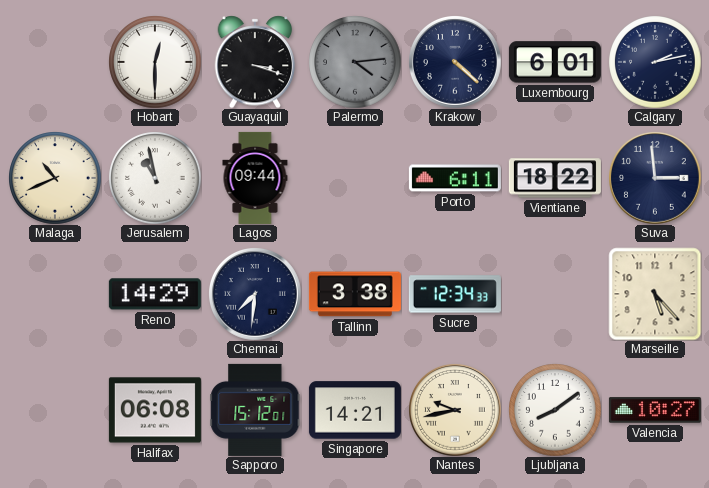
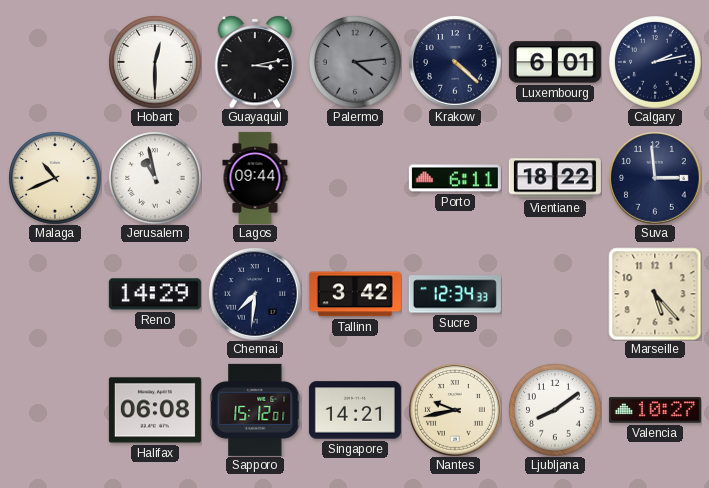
Guayaquil: 3:18 -> 3:13 (255, 62)
Tallinn: 3:38 -> 3:42 (355, 294)
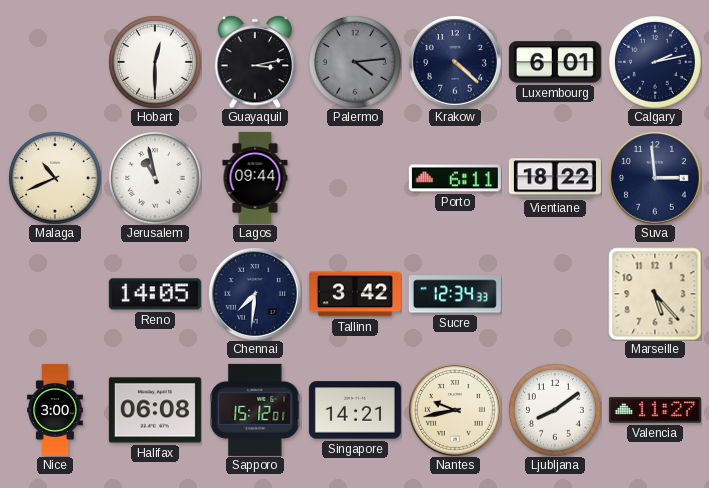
Reno: 14:29 -> 14:05 (155, 294)
Nice: none -> 3:00 (56, 410)
Valencia: 10:27 -> 11:27 (655, 410)
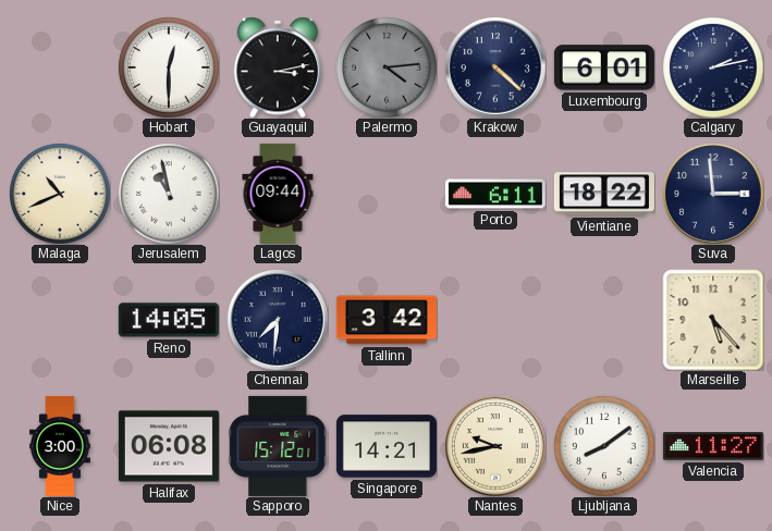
Sucre: 12:34 -> none (455, 294)
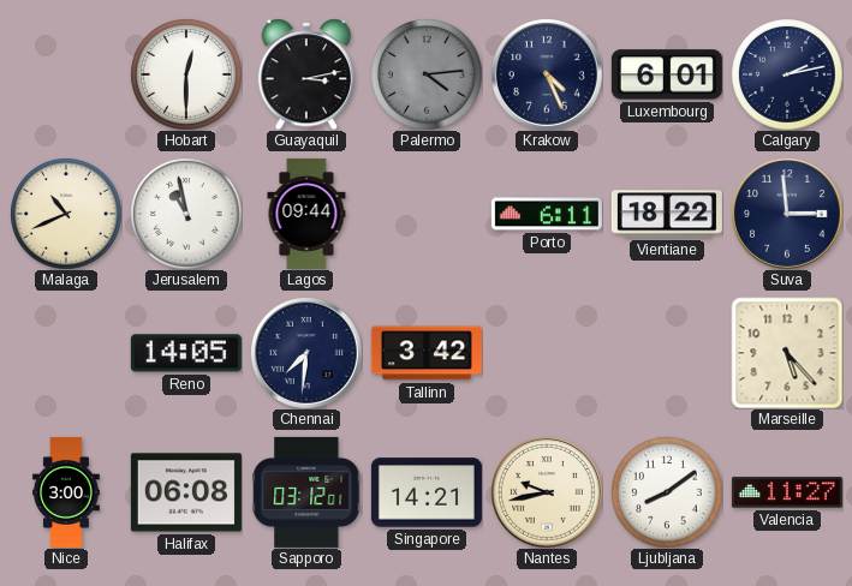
Krakow: 4:22 -> 4:26 (547, 74)
Sapporo: 15:12 -> 03:12 (306, 492)
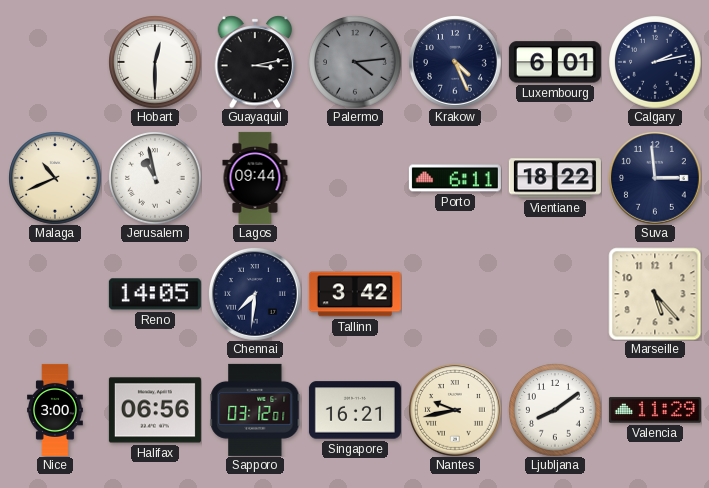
Halifax: 06:08 -> 06:56 (155, 410)
Singapore: 14:21 -> 16:21 (355, 410)
Valencia: 11:27 -> 11:29 (655, 410)
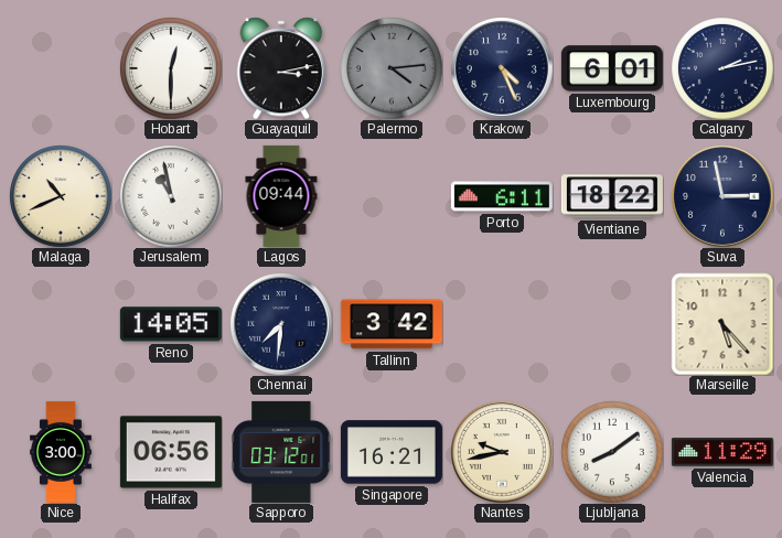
Suva: 2:59 -> 2:58 (722, 196)
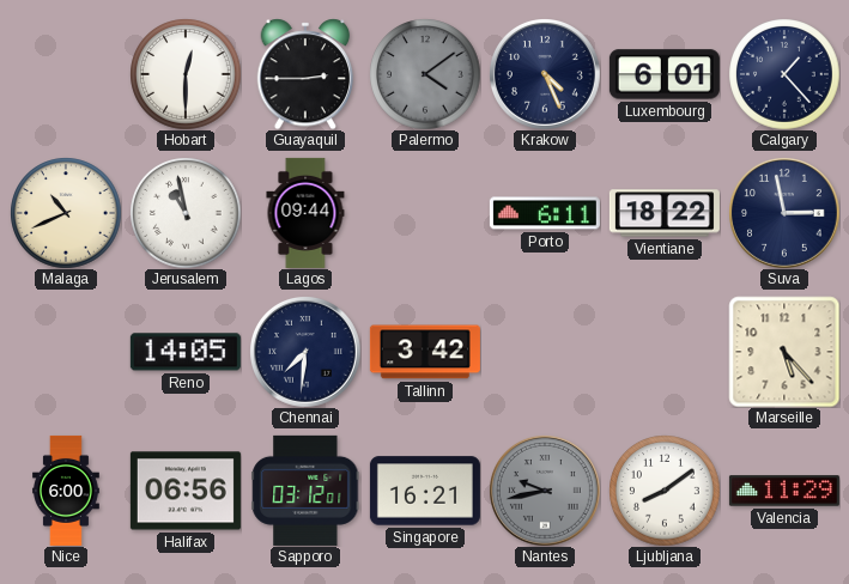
Guayaquil: 3:13 -> 2:45 (305, 74)
Palermo: 4:14 -> 4:09 (425, 74)
Calgary: 2:13 -> 1:23 (784, 74)
Nice: 3:00 -> 6:00 (67, 491)
Nantes dial: cream -> grey (545, 491)
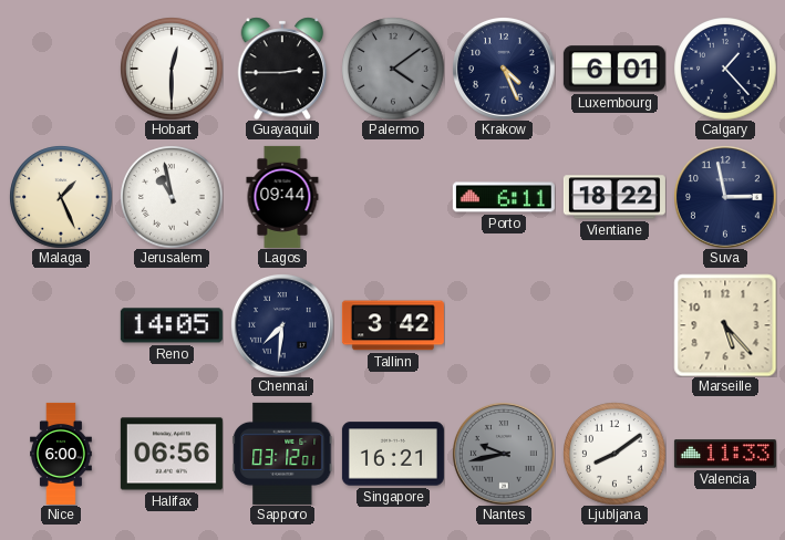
Malaga: 10:41 -> 1:26 (61, 197)
Valencia: 11:29 -> 11:33 (725, 454)
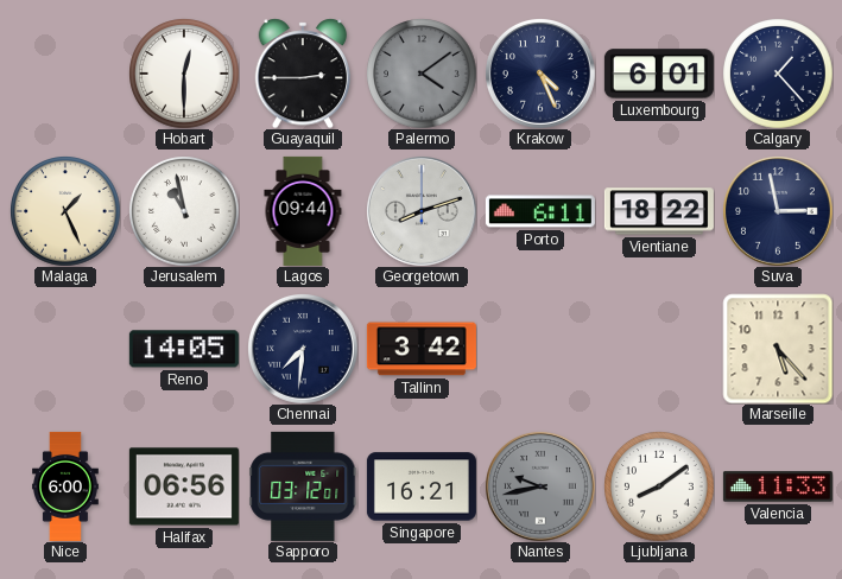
Georgetown: none -> 8:12 (422, 211)
